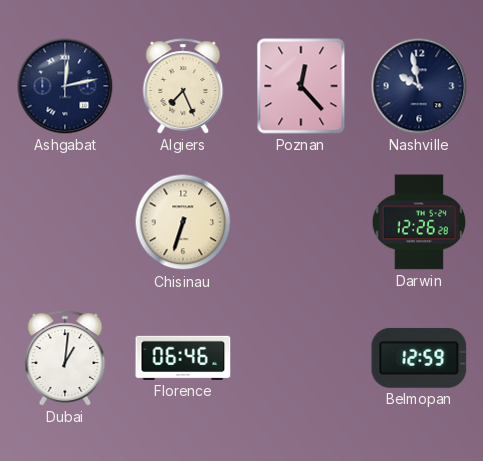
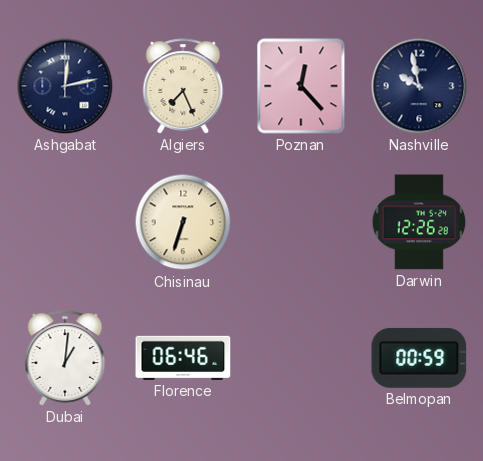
Belmopan: 12:59 -> 00:59 (419, 358)
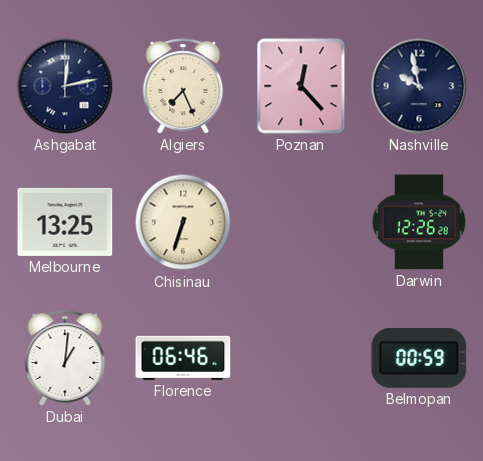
Melbourne: none -> 13:25 (65, 222)
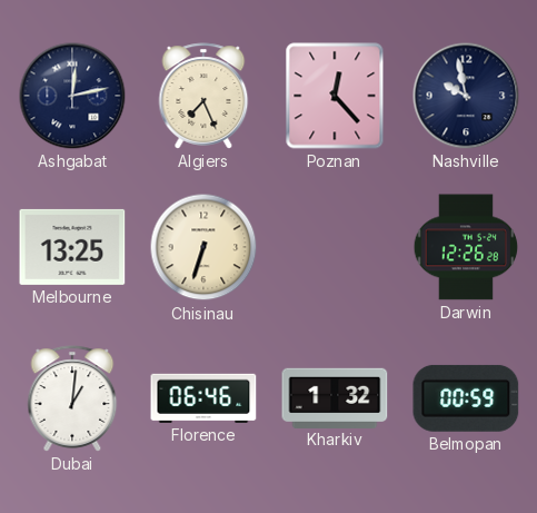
Kharkiv: none -> 1:32 (335, 397)
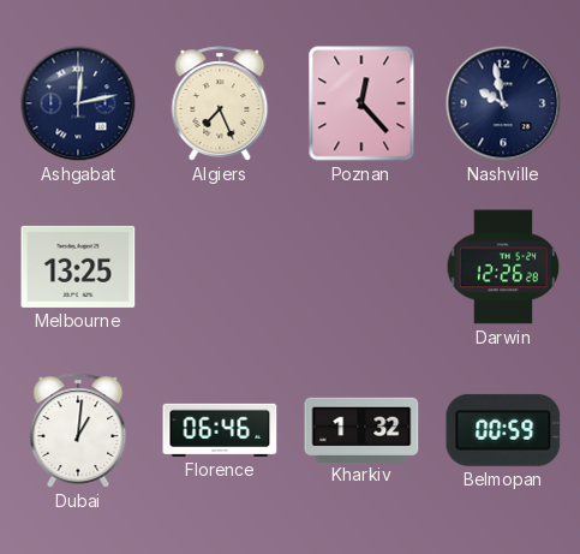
Chisinau: 6:33 -> none (203, 247)
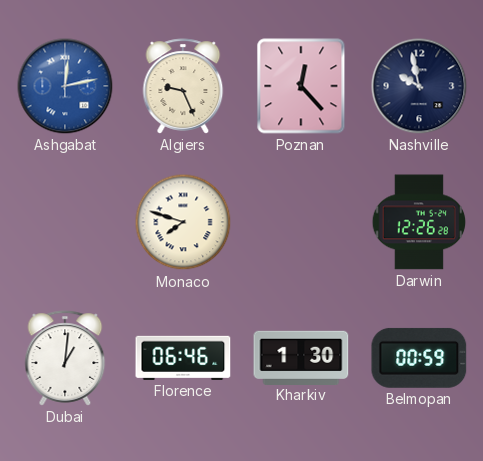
Ashgabat dial: navy -> blue (65, 86)
Algiers: 7:26 -> 9:26 (183, 86)
Melbourne: 13:25 -> none (78, 267)
Monaco: none -> 7:48 (183, 222)
Kharkiv: 1:32 -> 1:30 (301, 357)
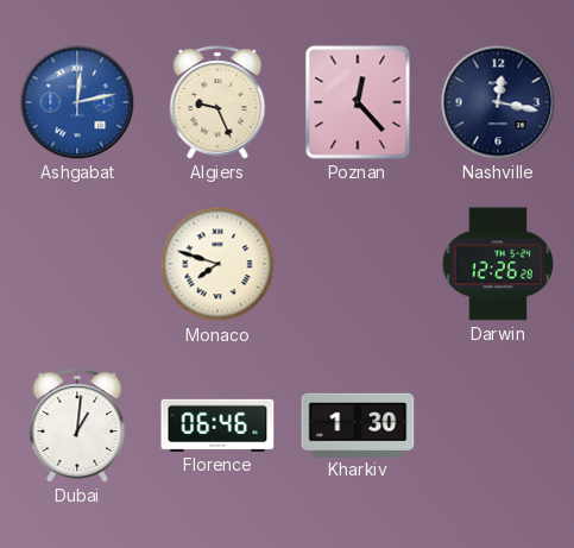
Nashville: 9:58 -> 12:17 (498, 102)
Belmopan: 00:59 -> none (419, 358)
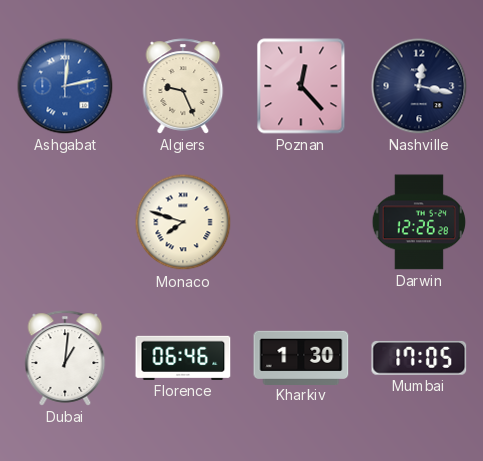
Mumbai: none -> 17:05 (419, 358)
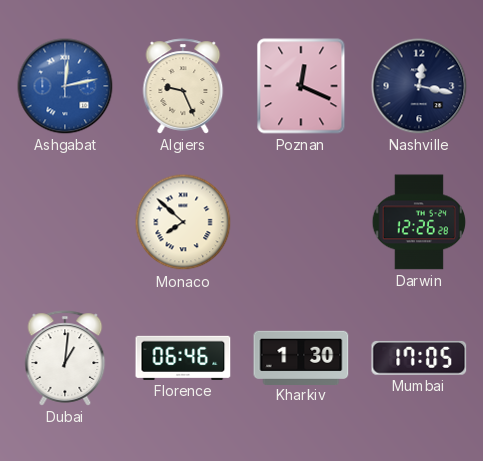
Poznan: 12:23 -> 12:19 (301, 86)
Monaco: 7:48 -> 7:52 (183, 222)
